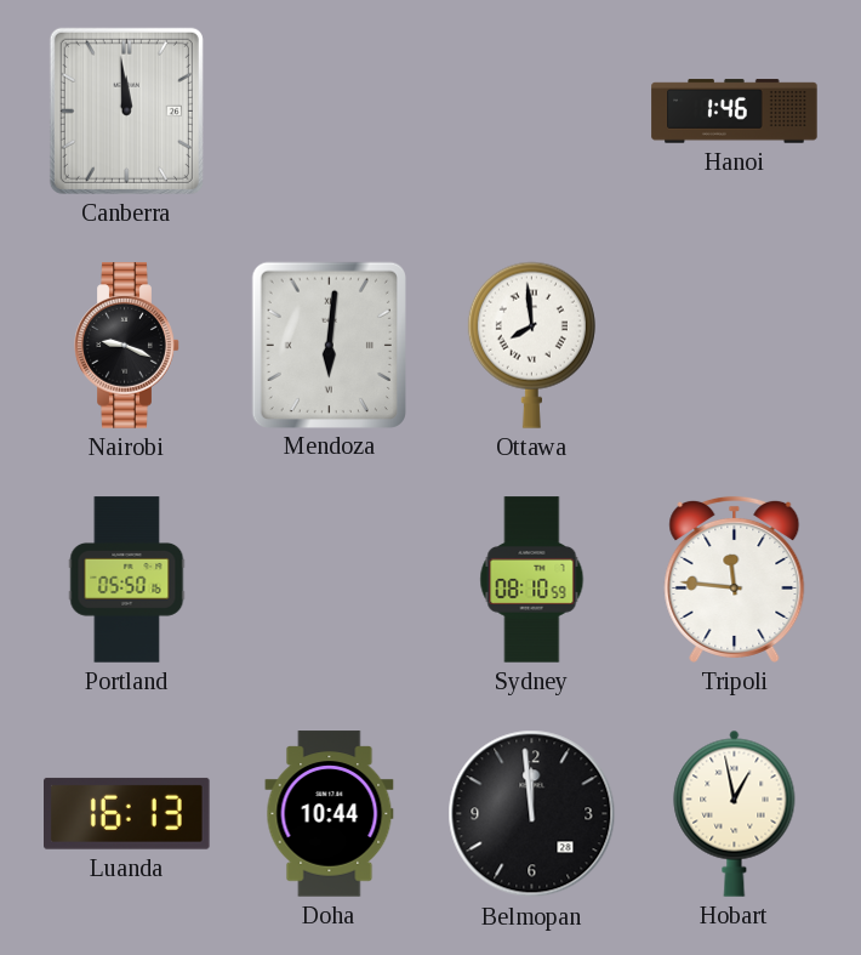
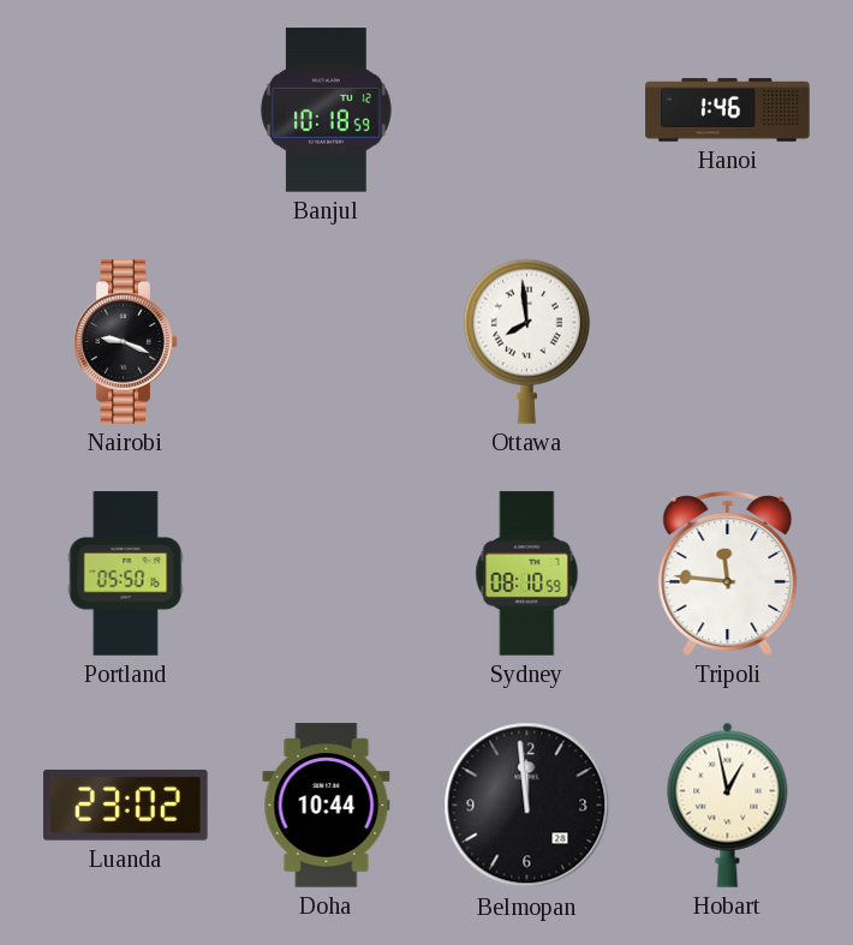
Canberra: 11:59 -> none (126, 110)
Banjul: none -> 10:18 (326, 110)
Mendoza: 6:01 -> none (329, 345)
Luanda: 16:13 -> 23:02 (126, 805)
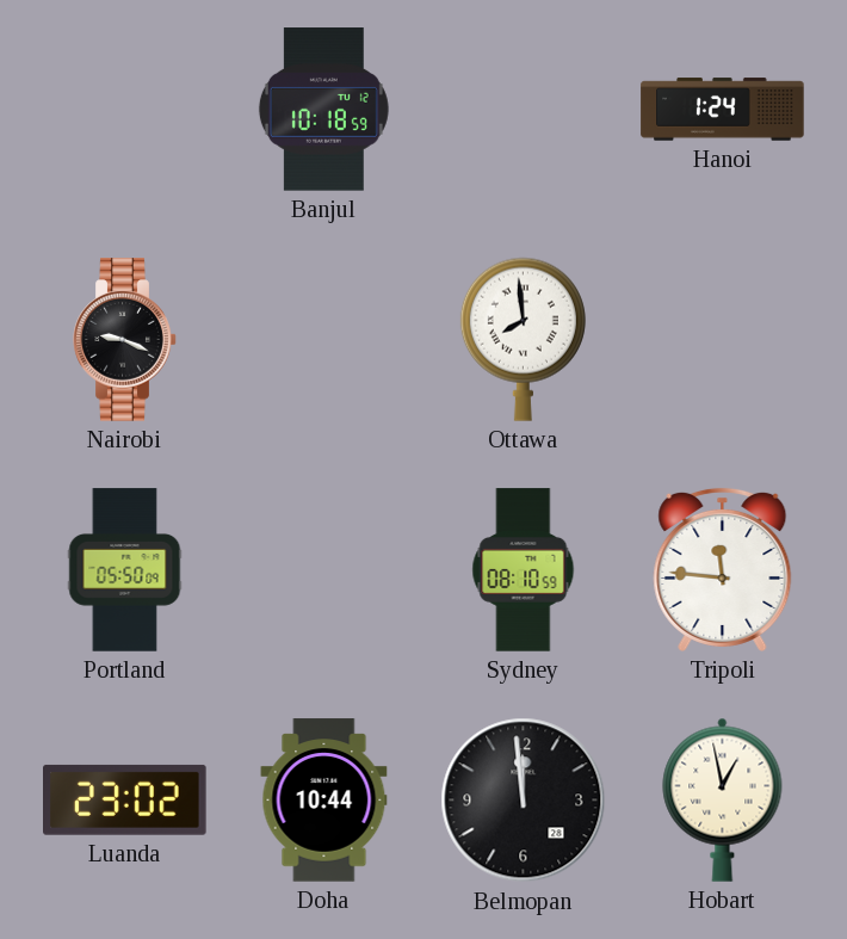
Hanoi: 1:46 -> 1:24 (723, 110)
Portland: 05:50:16 -> 05:50:09 (125, 570)
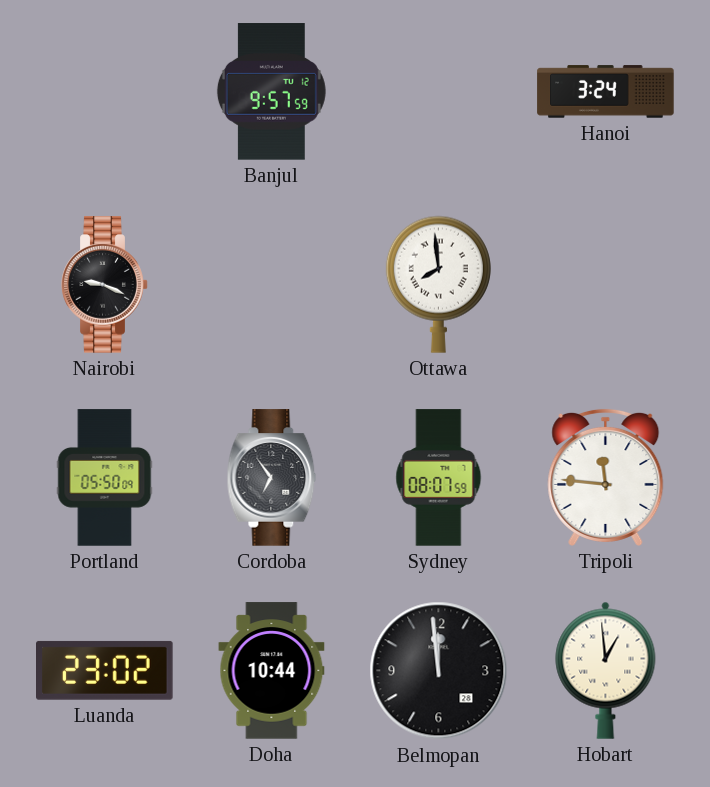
Banjul: 10:18 -> 9:57 (271, 92)
Hanoi: 1:24 -> 3:24 (606, 92)
Cordoba: none -> 6:54 (272, 478)
Sydney: 08:10 -> 08:07 (439, 478)
Hobart: 12:58 -> 12:59 (606, 670)
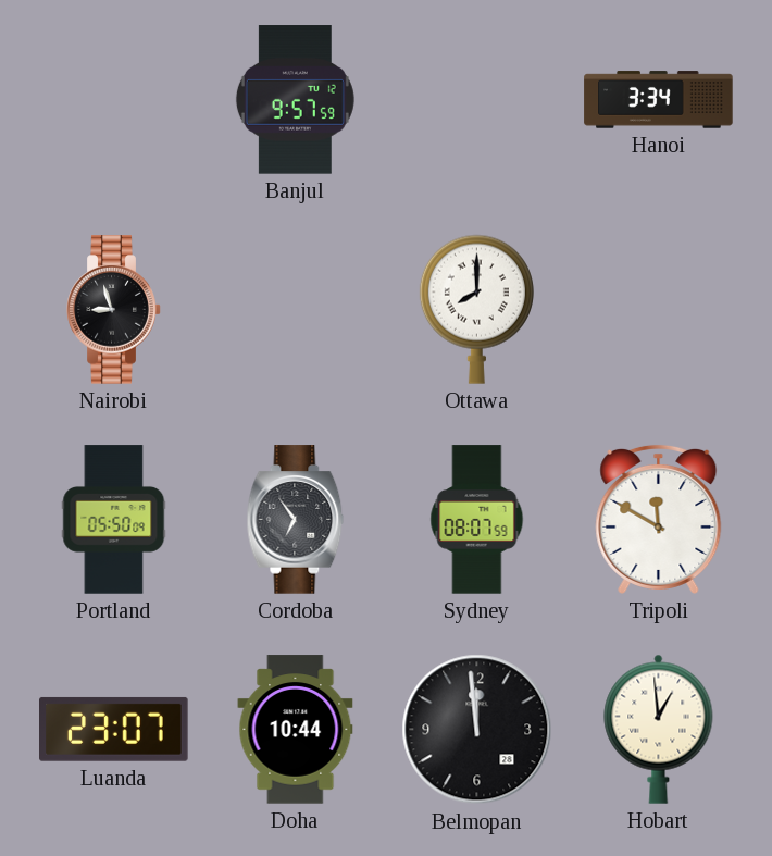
Hanoi: 3:24 -> 3:34 (659, 100)
Nairobi: 9:19 -> 8:57 (114, 310)
Ottawa: 7:59 -> 8:00 (476, 309)
Tripoli: 11:46 -> 11:50 (659, 519)
Luanda: 23:02 -> 23:07 (114, 729)
